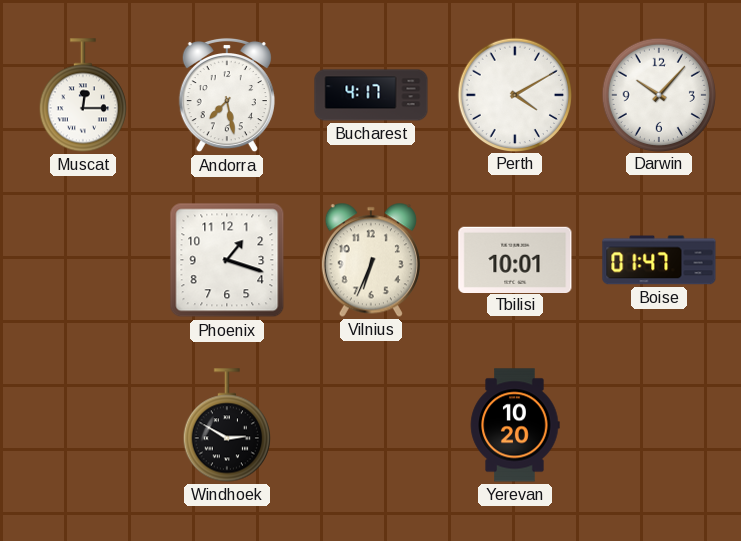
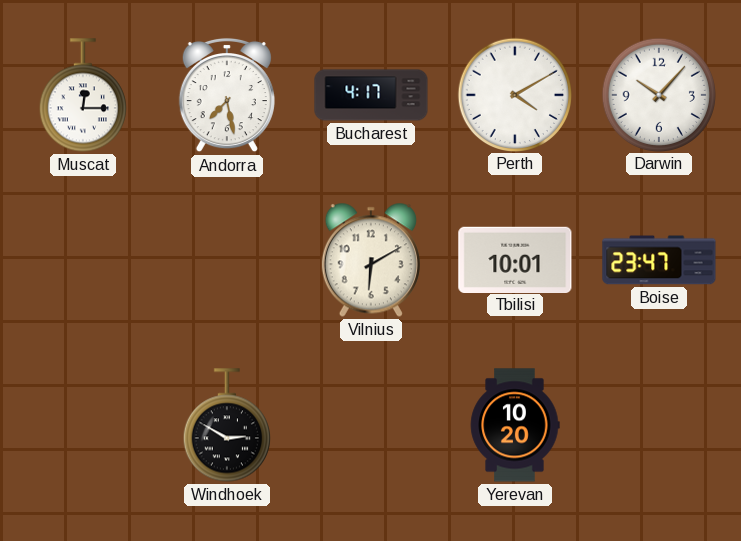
Phoenix: 1:18 -> none (227, 260)
Vilnius: 6:34 -> 6:10 (371, 260)
Boise: 01:47 -> 23:47 (659, 260)
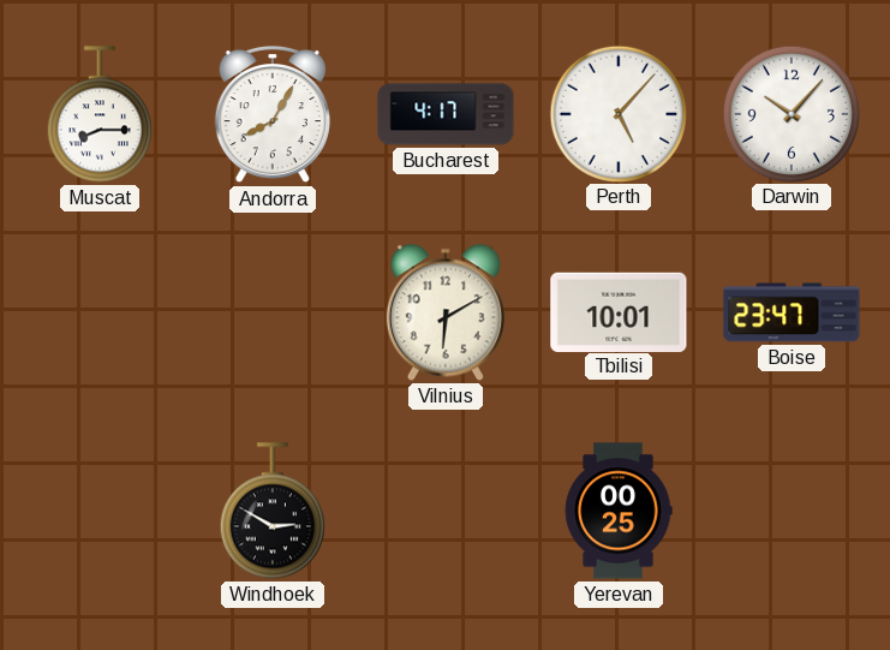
Muscat: 12:15 -> 8:15 (100, 114)
Andorra: 7:28 -> 8:05 (273, 114)
Perth: 4:10 -> 5:07 (617, 113)
Yerevan: 10:20 -> 00:25 (619, 511)
